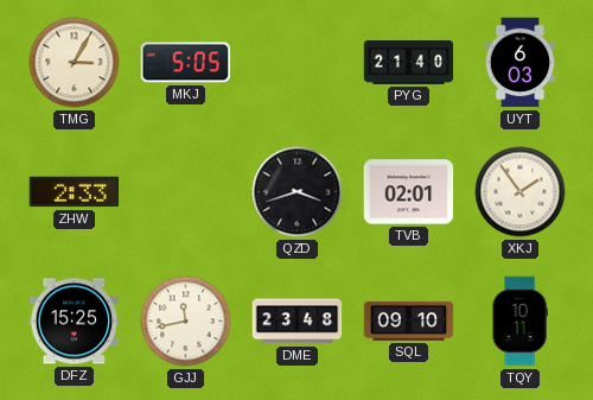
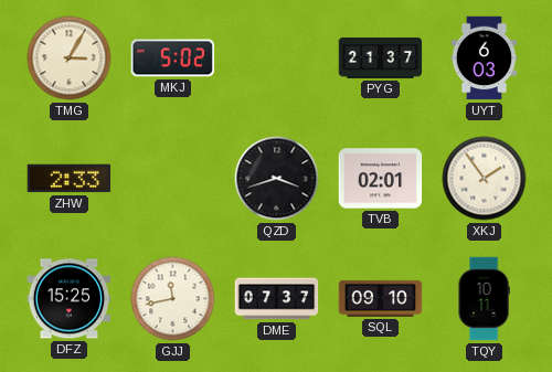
MKJ: 5:05 -> 5:02 (173, 59)
PYG: 21:40 -> 21:37 (381, 57)
DME: 23:48 -> 07:37 (277, 299)
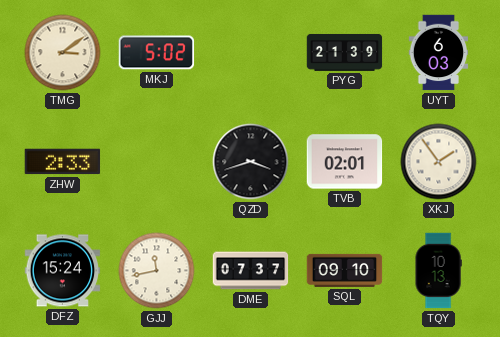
TMG: 3:05 -> 3:09 (63, 53)
PYG: 21:37 -> 21:39 (345, 52)
DFZ: 15:25 -> 15:24 (63, 271)
TQY: 10:11 -> 10:13 (438, 271)
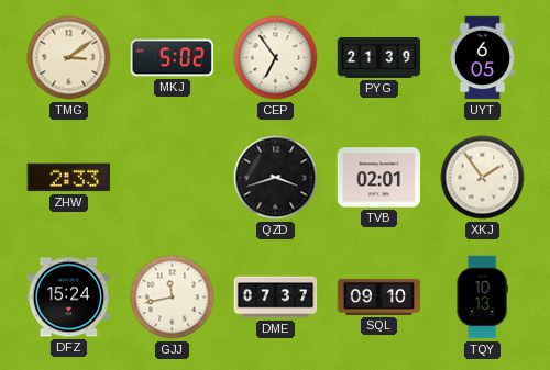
CEP: none -> 6:54 (276, 58)
UYT: 6:03 -> 6:05 (483, 58)
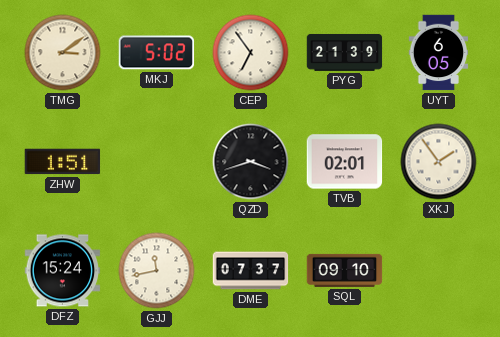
ZHW: 2:33 -> 1:51 (63, 162)
TQY: 10:13 -> none (482, 298)
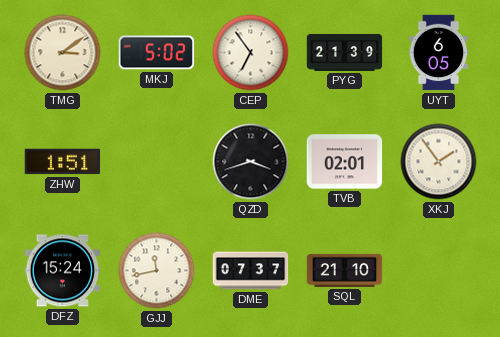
SQL: 09:10 -> 21:10 (345, 270)
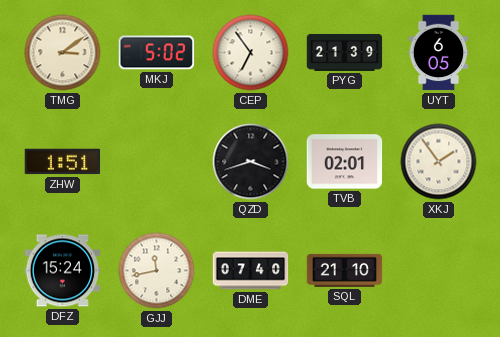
DME: 07:37 -> 07:40 (251, 271)
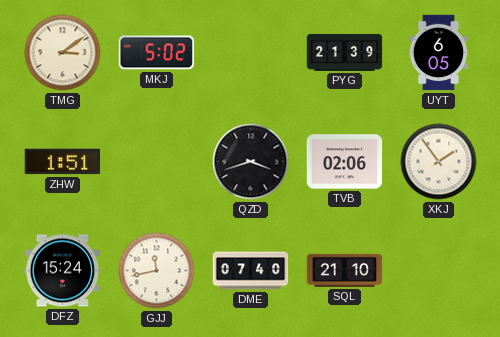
CEP: 6:54 -> none (251, 53)
TVB: 02:01 -> 02:06 (345, 162)
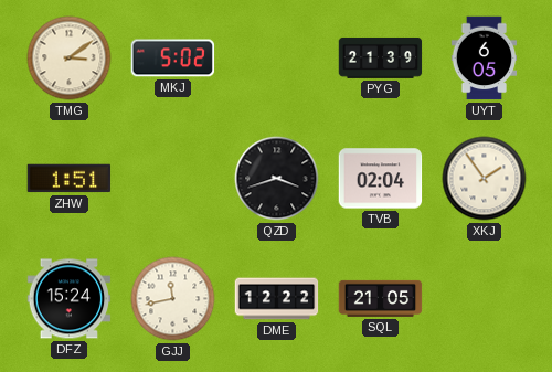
TVB: 02:06 -> 02:04 (381, 179)
DME: 07:40 -> 12:22 (277, 299)
SQL: 21:10 -> 21:05 (381, 298)
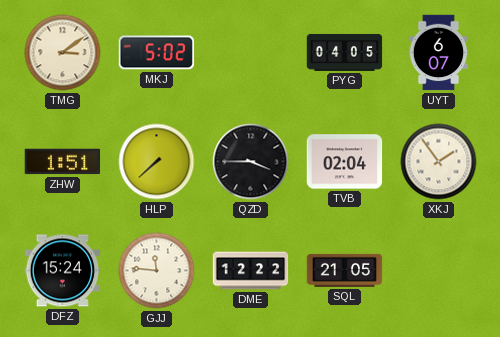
PYG: 21:39 -> 04:05 (345, 52)
UYT: 6:05 -> 6:07 (439, 53)
HLP: none -> 7:38 (157, 162)
QZD: 3:42 -> 3:45 (251, 162)
GJJ: 11:43 -> 11:46 (157, 271)
